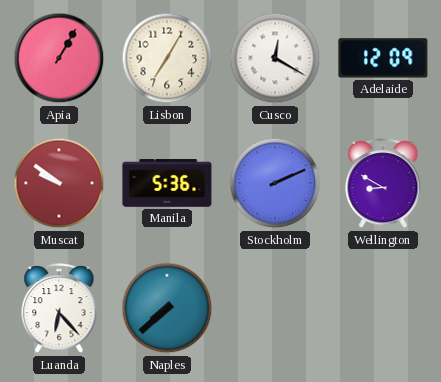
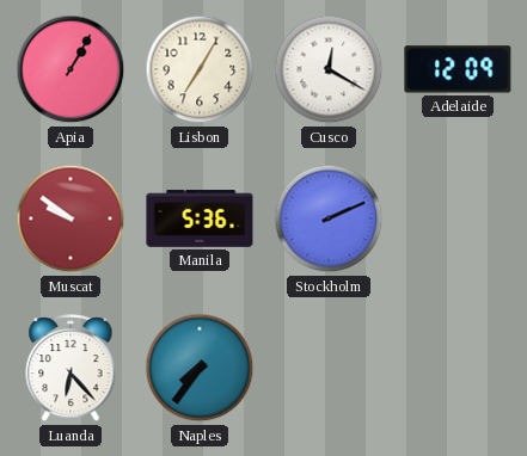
Wellington: 8:50 -> none (383, 184)
Naples: 7:38 -> 7:36 (200, 368)
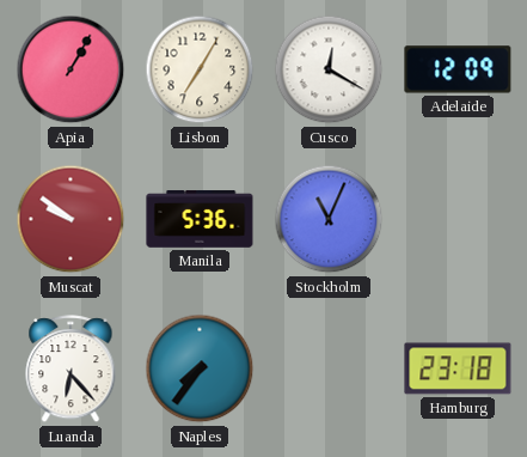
Stockholm: 2:11 -> 11:04 (329, 219)
Hamburg: none -> 23:18 (458, 368)
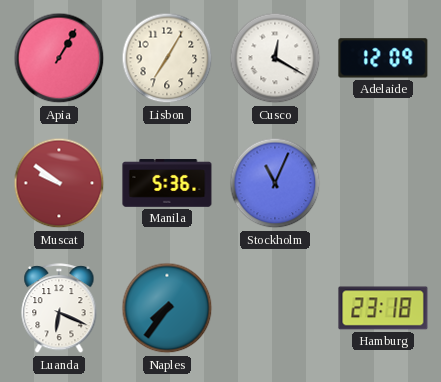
Luanda: 6:23 -> 6:19 (59, 309)
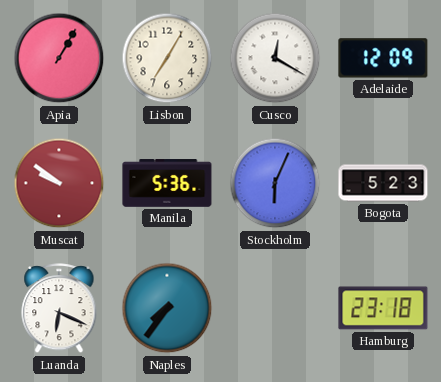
Stockholm: 11:04 -> 6:04 (275, 183)
Bogota: none -> 5:23 (383, 183)
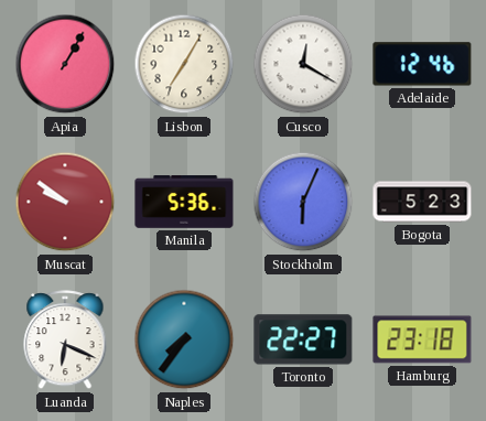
Adelaide: 12:09 -> 12:46 (422, 64)
Toronto: none -> 22:27 (303, 339)
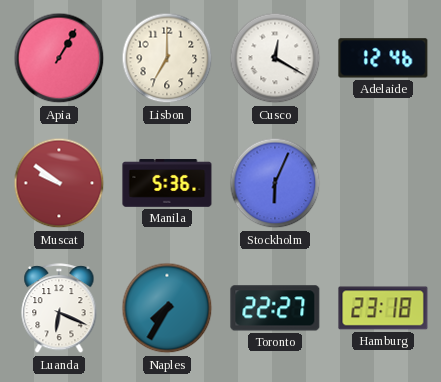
Lisbon: 7:05 -> 7:00 (167, 58)
Bogota: 5:23 -> none (422, 202)
Naples: 7:36 -> 7:35 (167, 308)
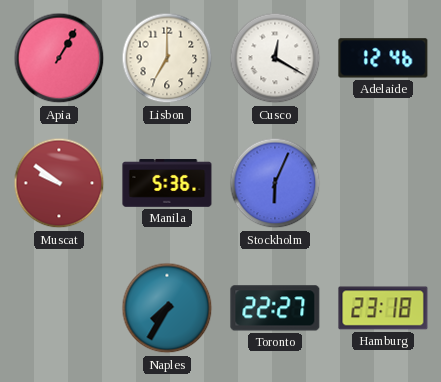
Luanda: 6:19 -> none (59, 309)
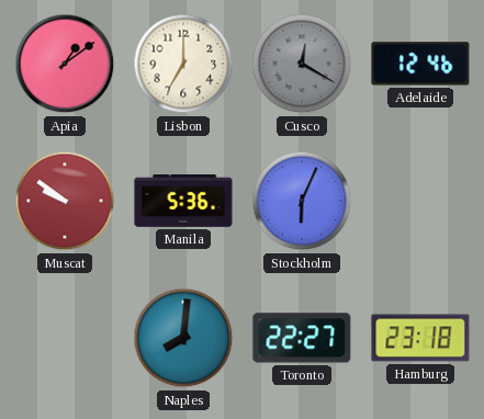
Apia: 1:05 -> 1:09 (65, 64)
Cusco dial: white -> grey (302, 64)
Naples: 7:35 -> 8:01 (183, 338)
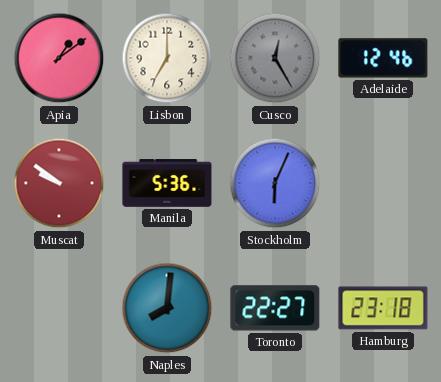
Cusco: 12:20 -> 12:25 (275, 58)
